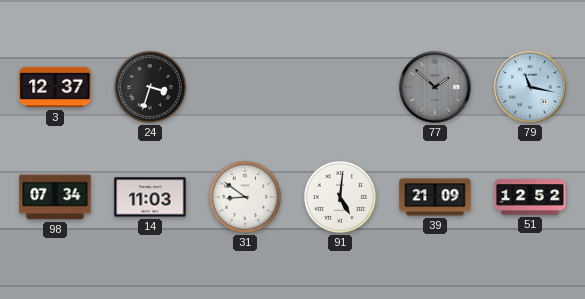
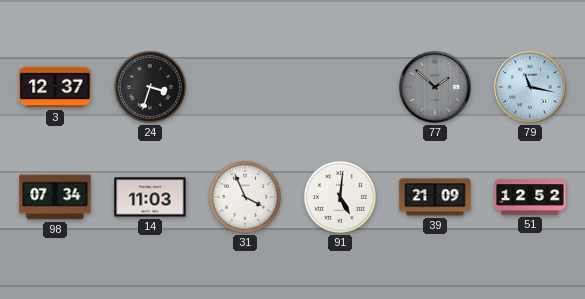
31: 8:51 -> 3:56 (245, 197)
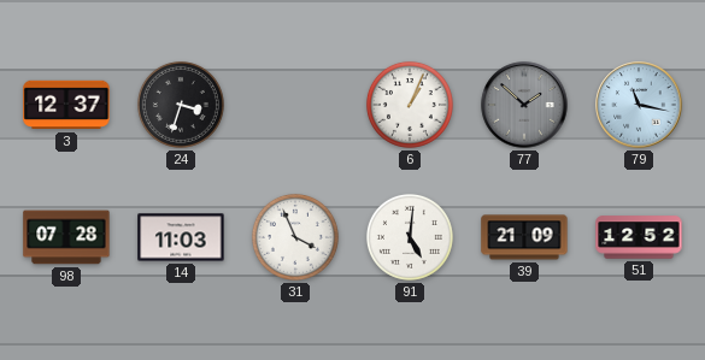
6: none -> 1:04 (410, 105)
98: 07:34 -> 07:28 (66, 237)
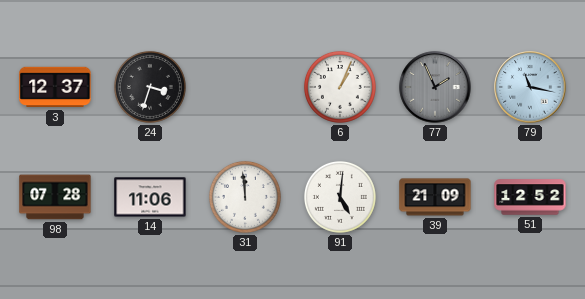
77: 1:52 -> 1:56 (435, 87)
14: 11:03 -> 11:06 (150, 197)
31: 3:56 -> 11:59 (245, 197)
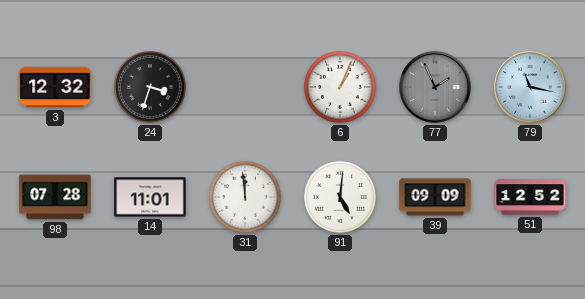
3: 12:37 -> 12:32 (55, 87)
14: 11:06 -> 11:01 (150, 197)
39: 21:09 -> 09:09 (435, 197)
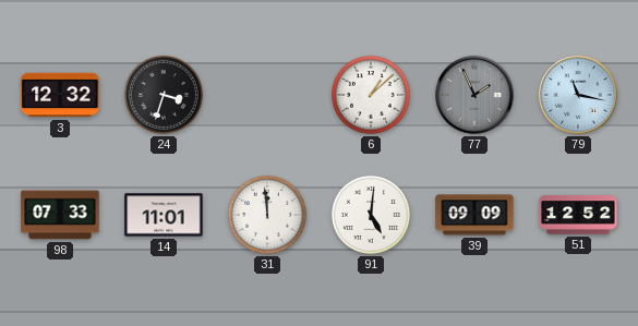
6: 1:04 -> 1:08 (371, 95)
98: 07:28 -> 07:33 (60, 215)
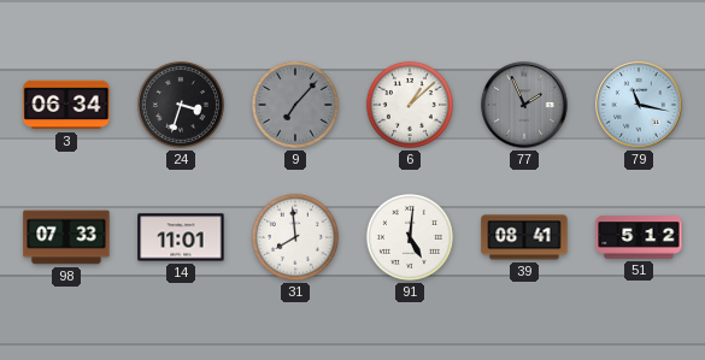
3: 12:32 -> 06:34 (66, 105)
9: none -> 7:07 (295, 105)
31: 11:59 -> 7:59 (295, 237)
39: 09:09 -> 08:41 (524, 237)
51: 12:52 -> 5:12 (639, 237)
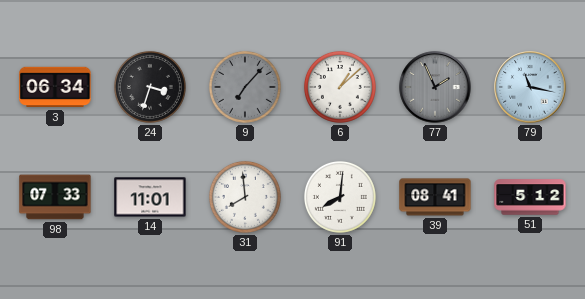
91: 5:01 -> 8:01 (340, 197)
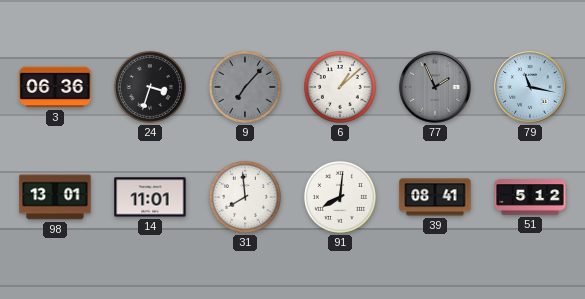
3: 06:34 -> 06:36 (55, 87)
98: 07:33 -> 13:01 (55, 197)
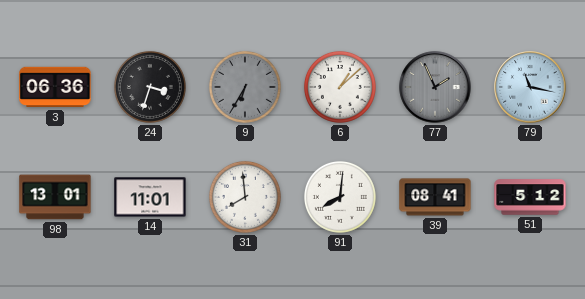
9: 7:07 -> 6:35 (245, 87)
